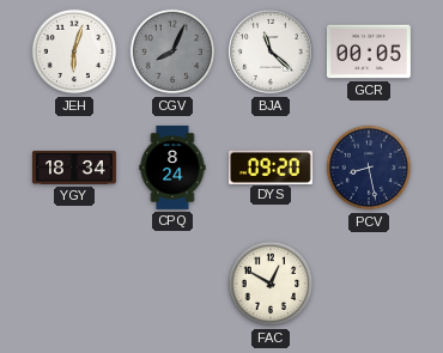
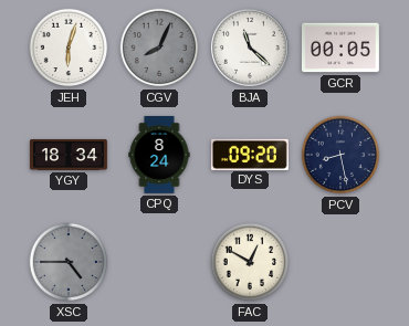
XSC: none -> 4:45 (69, 262)
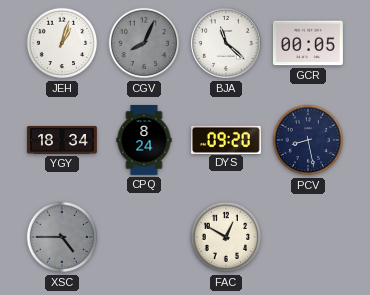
JEH: 6:03 -> 1:03 (62, 43)
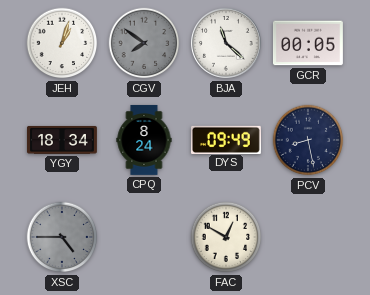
CGV: 8:04 -> 7:51 (144, 43)
DYS: 09:20 -> 09:49 (226, 139)
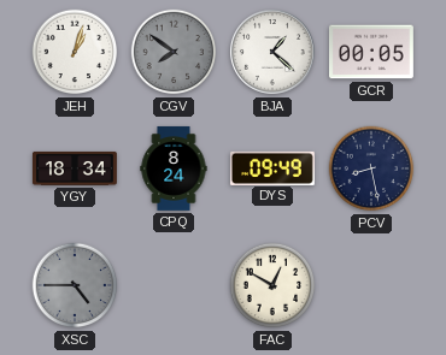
BJA: 11:22 -> 1:22 (274, 53)
